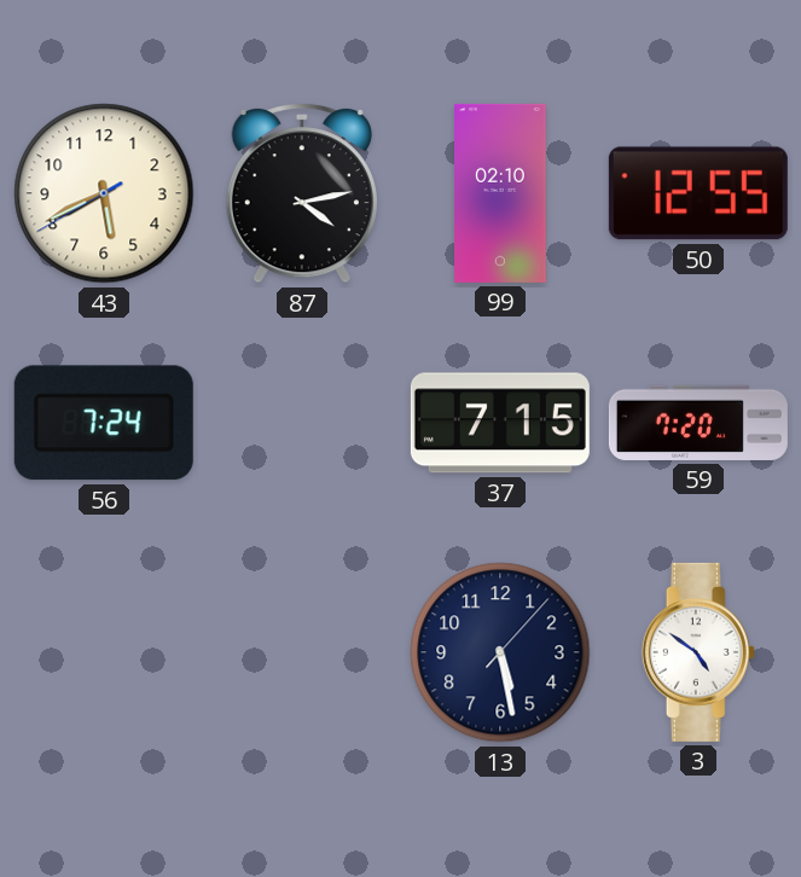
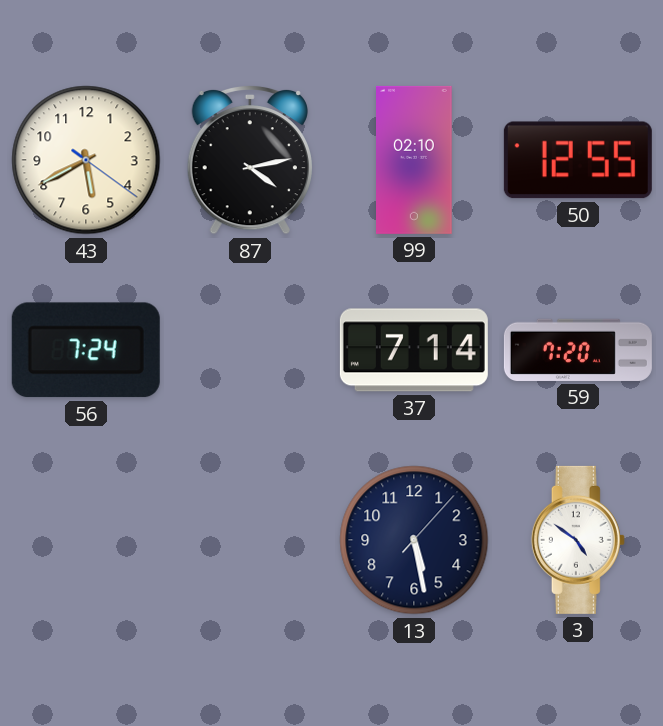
43: 5:40:40 -> 5:40:21 (86, 160)
37: 7:15 -> 7:14 (414, 350)
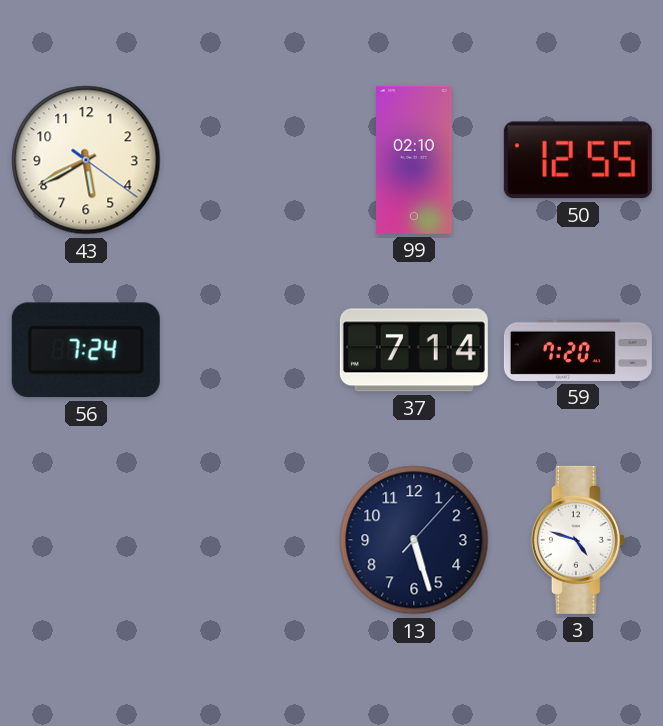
87: 4:13 -> none (250, 160)
13: 5:28 -> 5:27 (414, 540)
3: 4:51 -> 4:48 (578, 540)
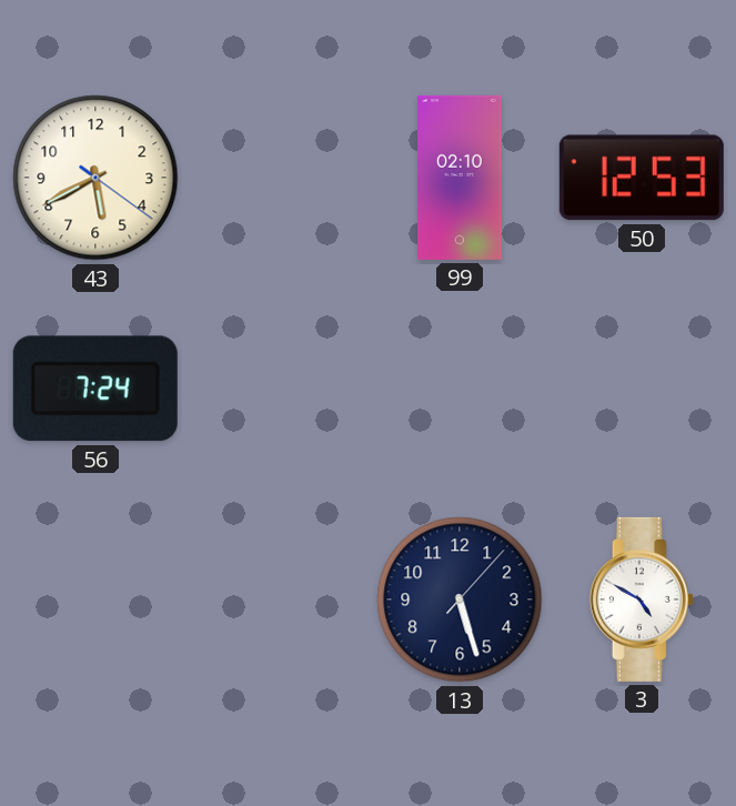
50: 12:55 -> 12:53 (642, 178)
37: 7:14 -> none (414, 350)
59: 7:20 -> none (578, 350)
3: 4:48 -> 4:50 (642, 600)
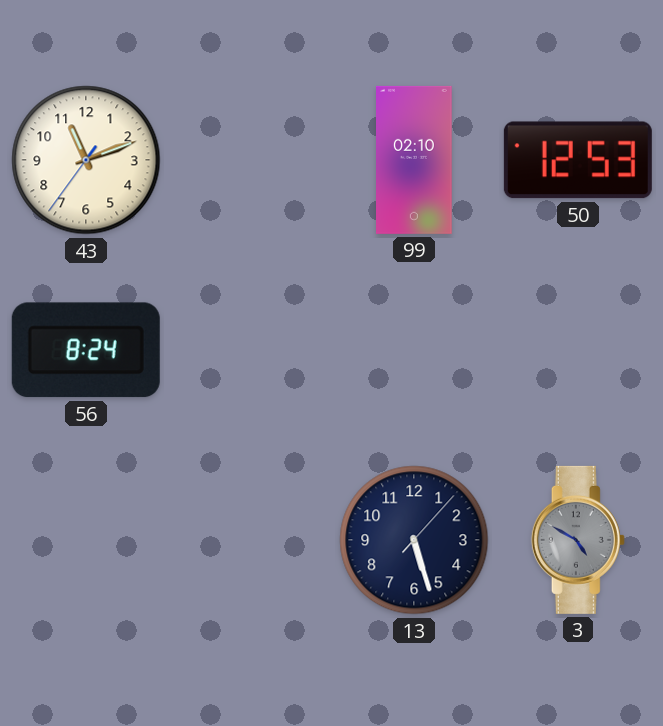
43: 5:40 -> 11:11 (86, 160)
56: 7:24 -> 8:24 (86, 350)
3 dial: white -> grey (578, 540)
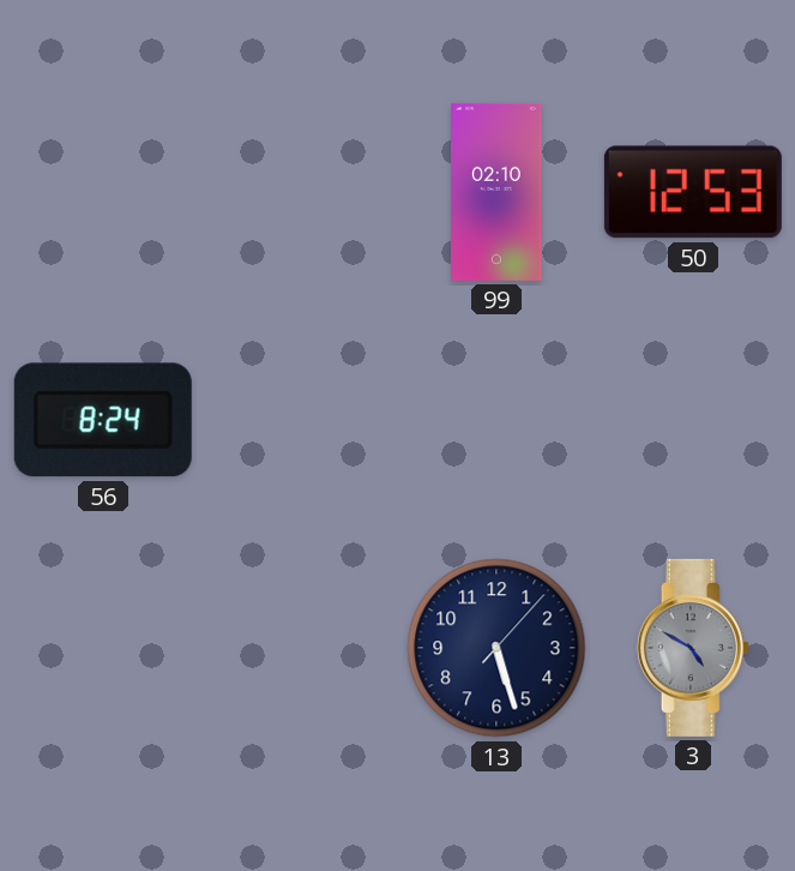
43: 11:11 -> none (86, 160)
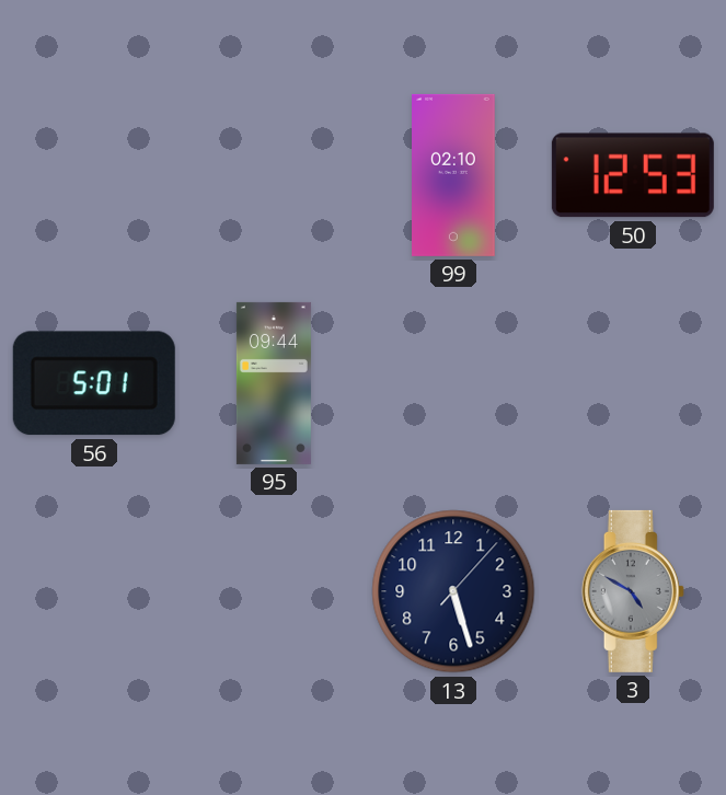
56: 8:24 -> 5:01 (94, 383)
95: none -> 09:44 (274, 383)
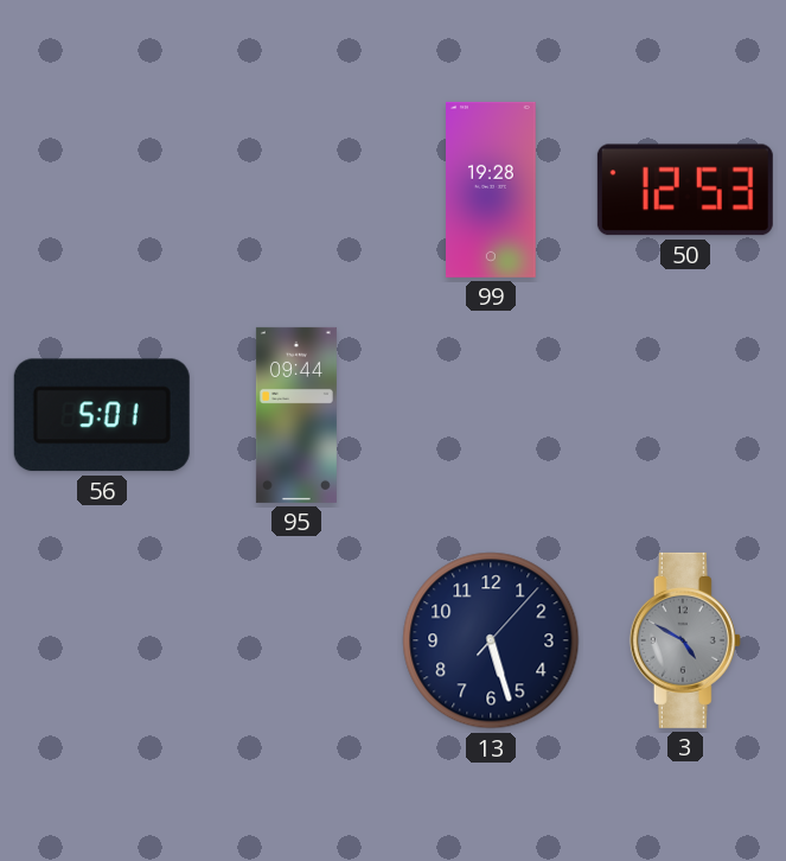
99: 02:10 -> 19:28 (492, 190)
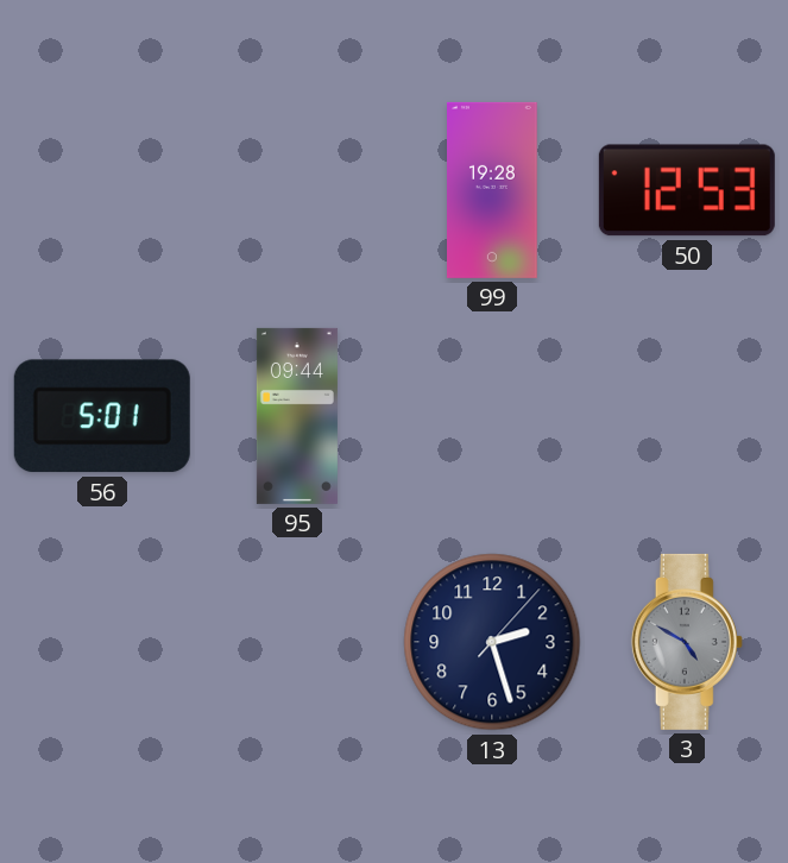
13: 5:27 -> 2:27 (492, 642)
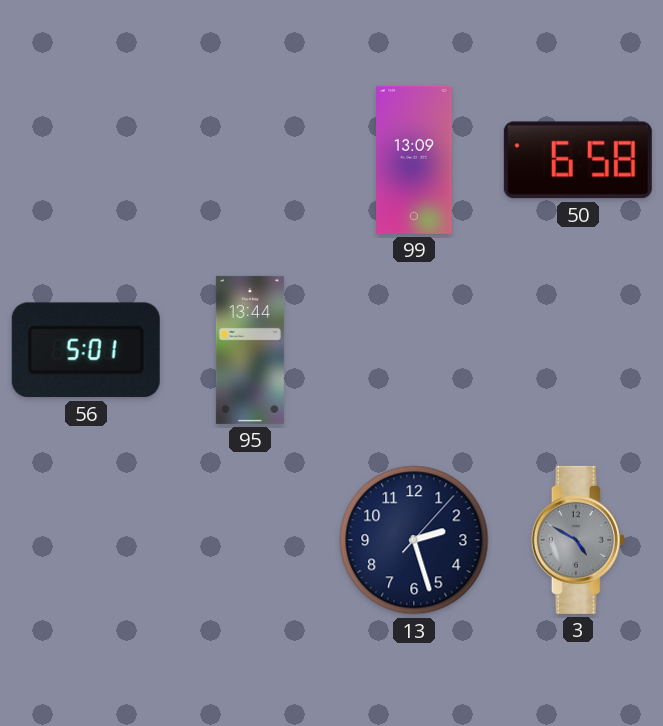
99: 19:28 -> 13:09 (415, 160)
50: 12:53 -> 6:58 (578, 160)
95: 09:44 -> 13:44 (250, 350)
